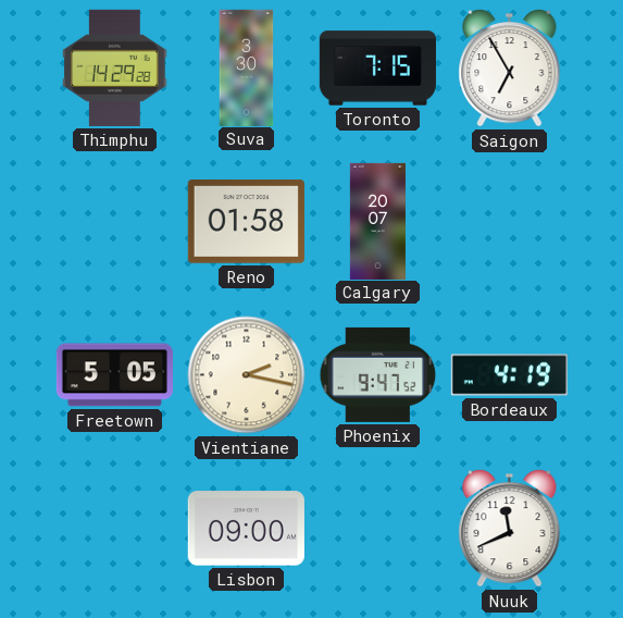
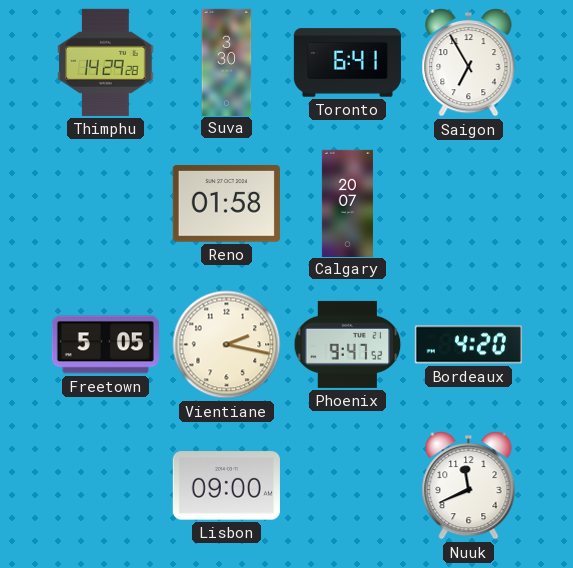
Toronto: 7:15 -> 6:41 (347, 63)
Bordeaux: 4:19 -> 4:20 (468, 345)
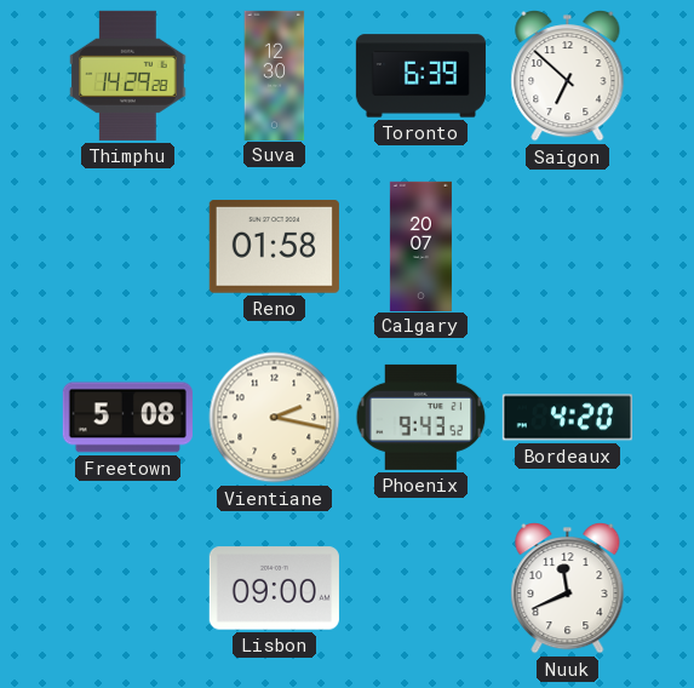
Suva: 3:30 -> 12:30 (275, 75)
Toronto: 6:41 -> 6:39 (420, 76)
Saigon: 6:55 -> 6:52 (568, 76)
Freetown: 5:05 -> 5:08 (127, 418)
Phoenix: 9:47 -> 9:43 (421, 417)
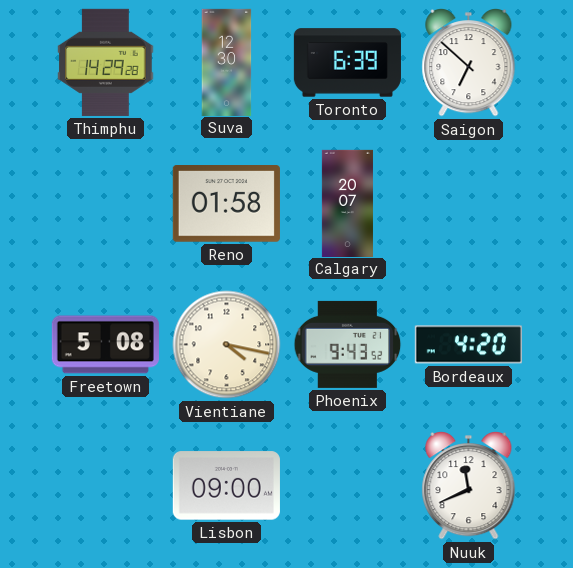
Vientiane: 2:17 -> 4:17 (227, 345)
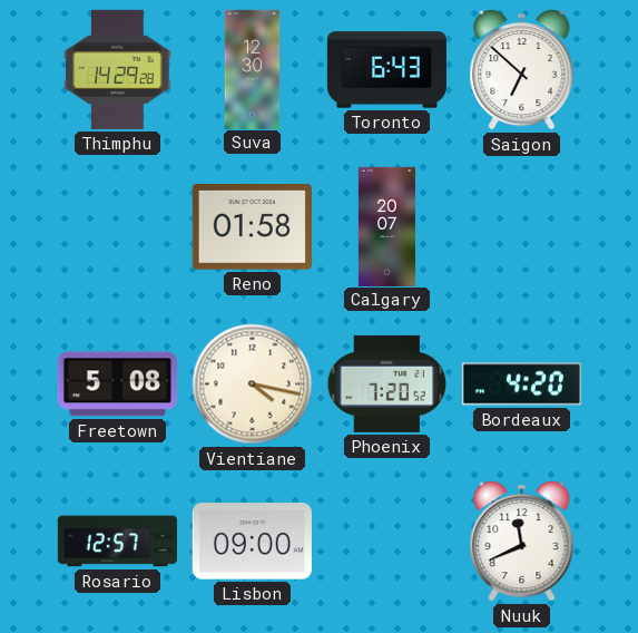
Toronto: 6:39 -> 6:43 (386, 70)
Phoenix: 9:43 -> 7:20 (387, 383)
Rosario: none -> 12:57 (117, 542)
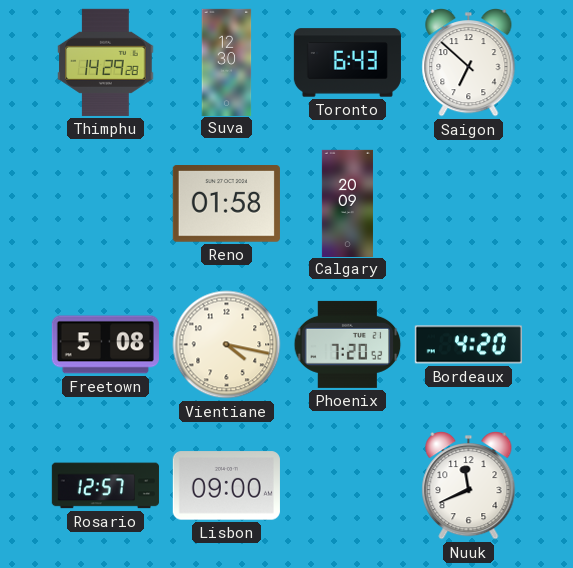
Calgary: 20:07 -> 20:09 (347, 203)
